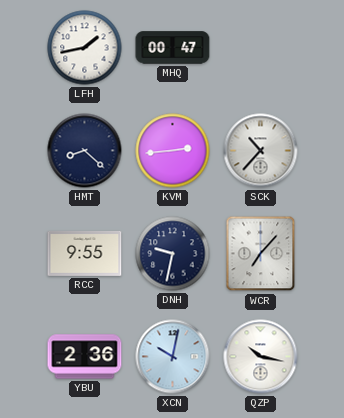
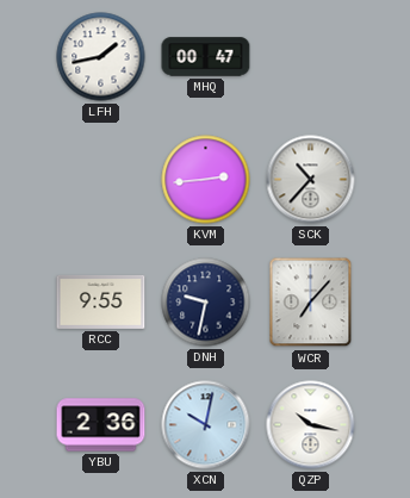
HMT: 8:22 -> none (85, 151)
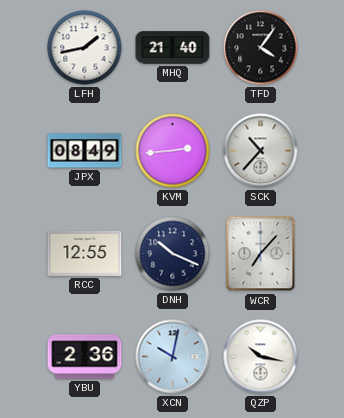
MHQ: 00:47 -> 21:40 (173, 48)
TFD: none -> 4:06 (261, 48)
JPX: none -> 08:49 (85, 151)
RCC: 9:55 -> 12:55 (85, 253)
DNH: 9:32 -> 10:19 (173, 254)
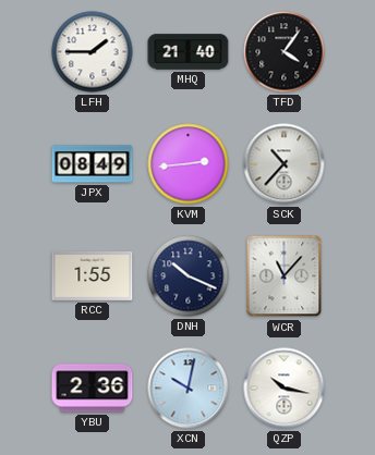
LFH: 1:43 -> 1:45 (93, 52)
RCC: 12:55 -> 1:55 (93, 275)
WCR: 7:07 -> 11:07 (285, 276)
